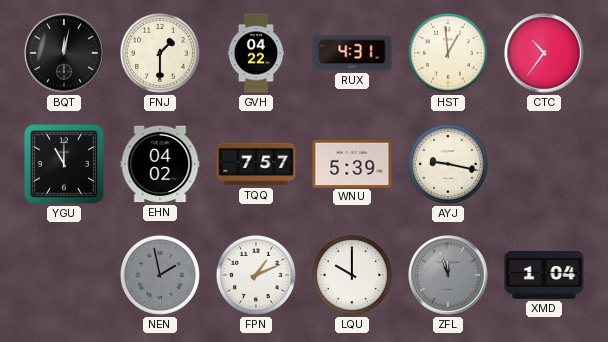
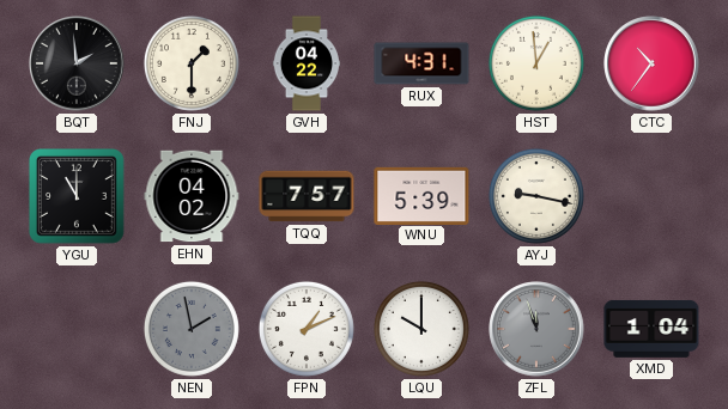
BQT: 12:02 -> 1:59 (77, 63)
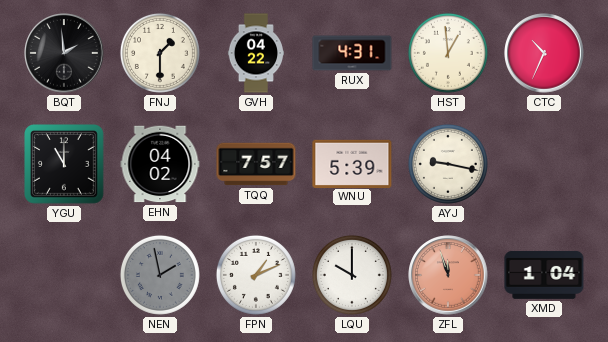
CTC: 10:36 -> 10:34 (544, 53)
ZFL dial: grey -> salmon (448, 275)
